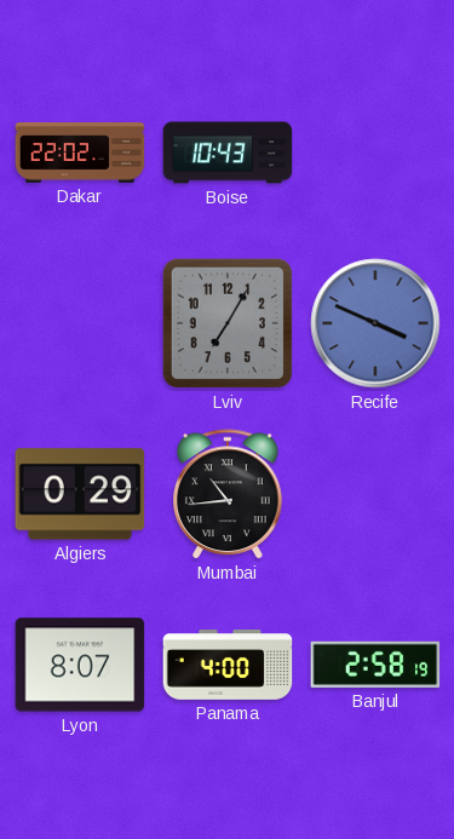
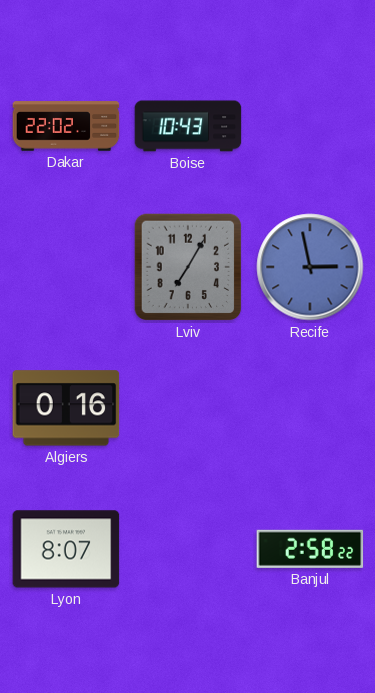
Recife: 3:49 -> 2:58 (310, 267)
Algiers: 0:29 -> 0:16 (66, 408)
Mumbai: 10:44 -> none (229, 495)
Panama: 4:00 -> none (228, 665)
Banjul: 2:58:19 -> 2:58:22 (310, 549)
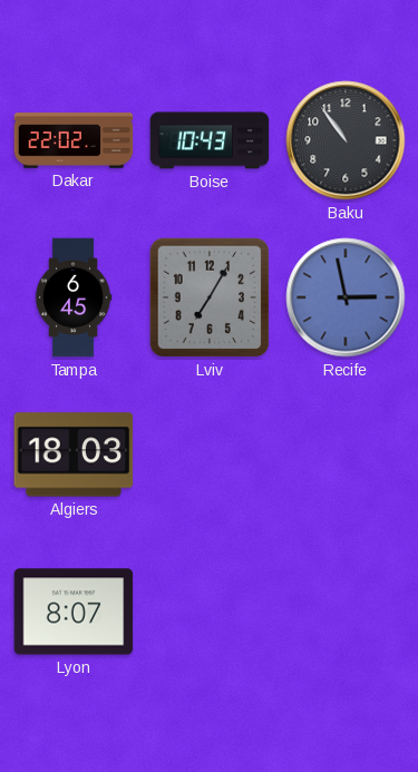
Baku: none -> 10:54 (346, 140)
Tampa: none -> 6:45 (74, 297)
Algiers: 0:16 -> 18:03 (74, 455)
Banjul: 2:58 -> none (310, 549)
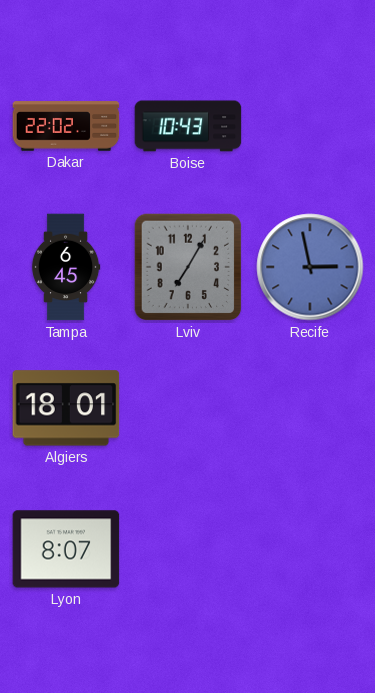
Baku: 10:54 -> none (346, 140)
Algiers: 18:03 -> 18:01 (66, 408)
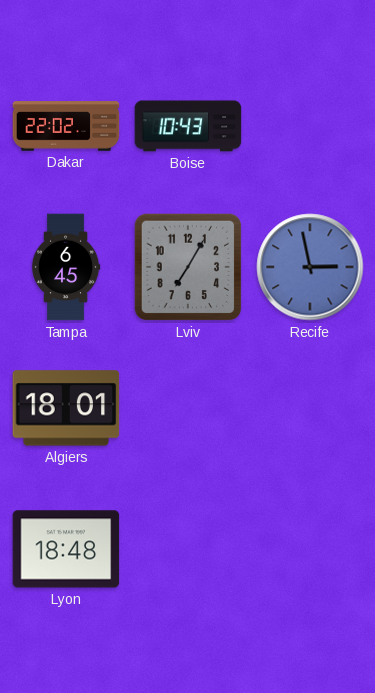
Lyon: 8:07 -> 18:48 (66, 549)
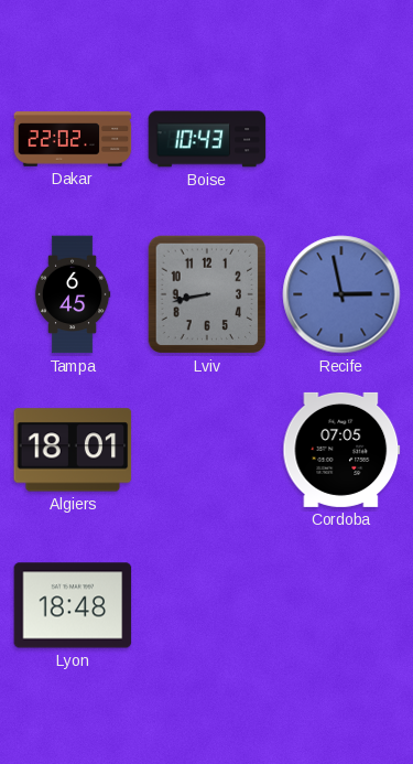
Lviv: 7:05 -> 8:43 (207, 294)
Cordoba: none -> 07:05 (341, 450)
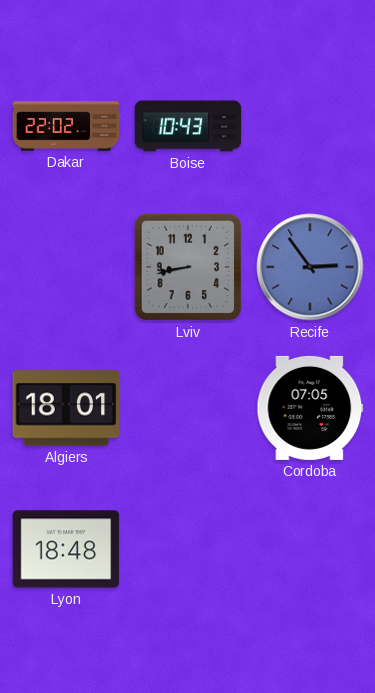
Tampa: 6:45 -> none (73, 294)
Recife: 2:58 -> 2:54 (310, 267)
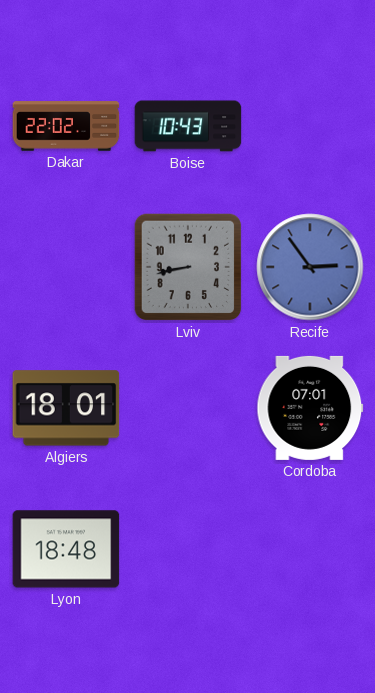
Cordoba: 07:05 -> 07:01 (310, 408)
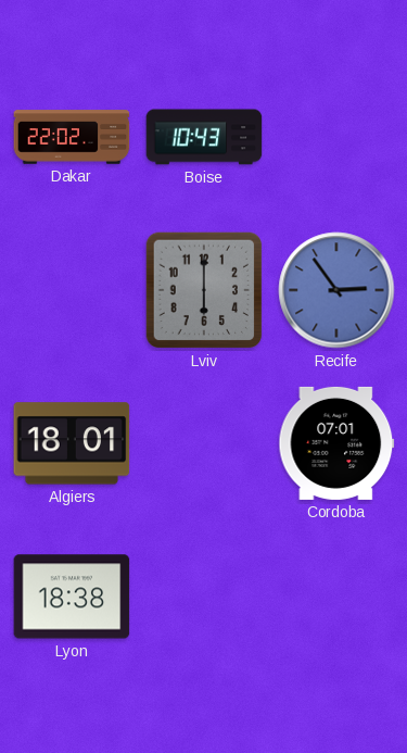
Lviv: 8:43 -> 6:00 (204, 290)
Lyon: 18:48 -> 18:38 (72, 597)
